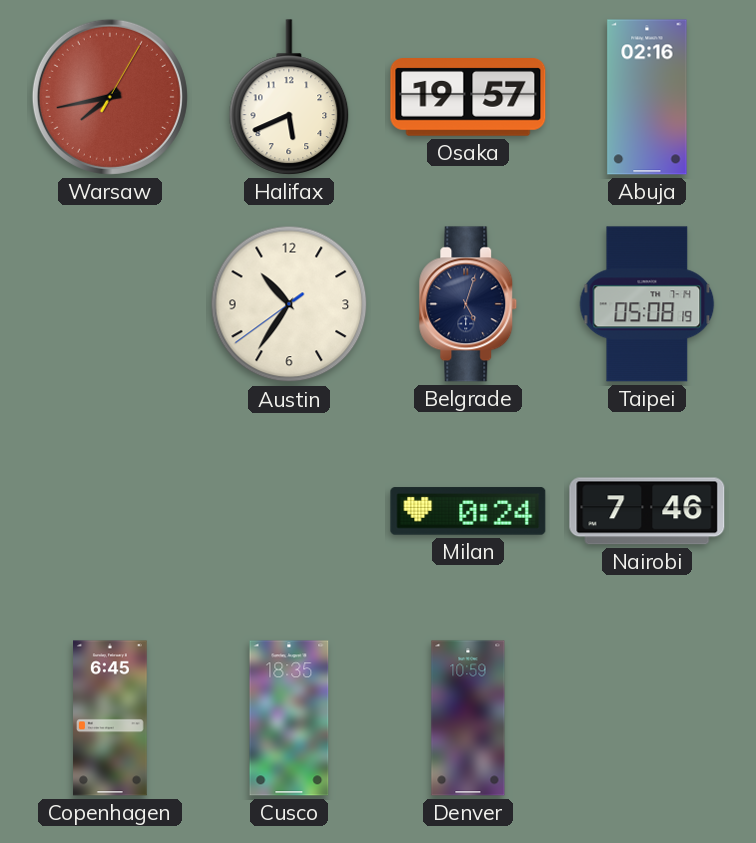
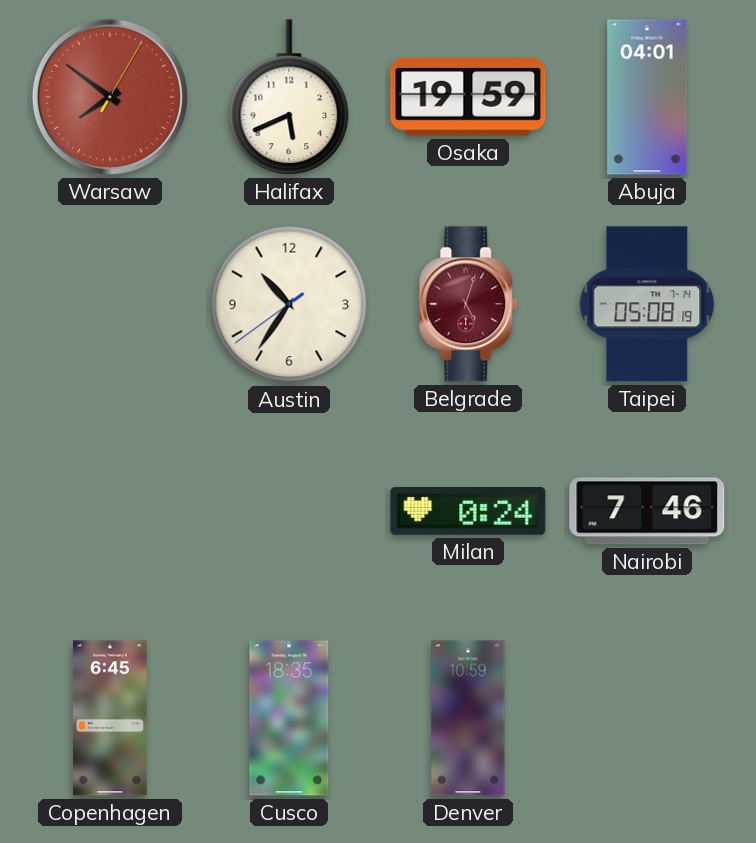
Warsaw: 7:43 -> 7:51 (110, 97)
Osaka: 19:57 -> 19:59 (468, 98)
Abuja: 02:16 -> 04:01 (647, 97)
Belgrade dial: navy -> burgundy (468, 304)
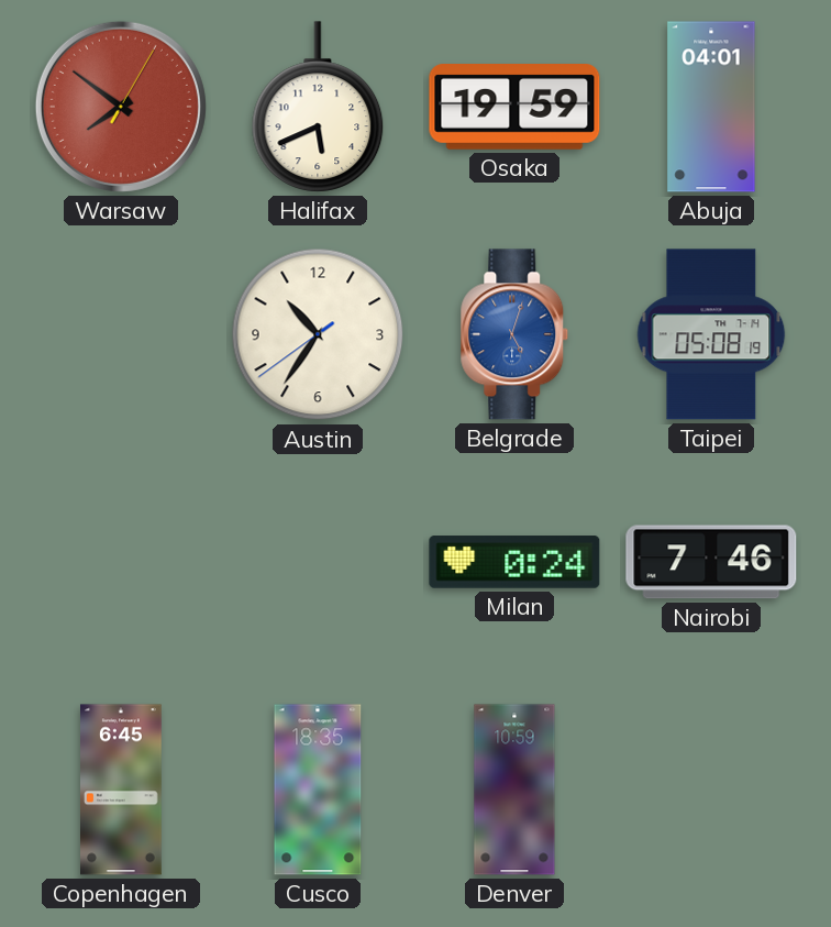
Belgrade dial: burgundy -> blue (514, 334)
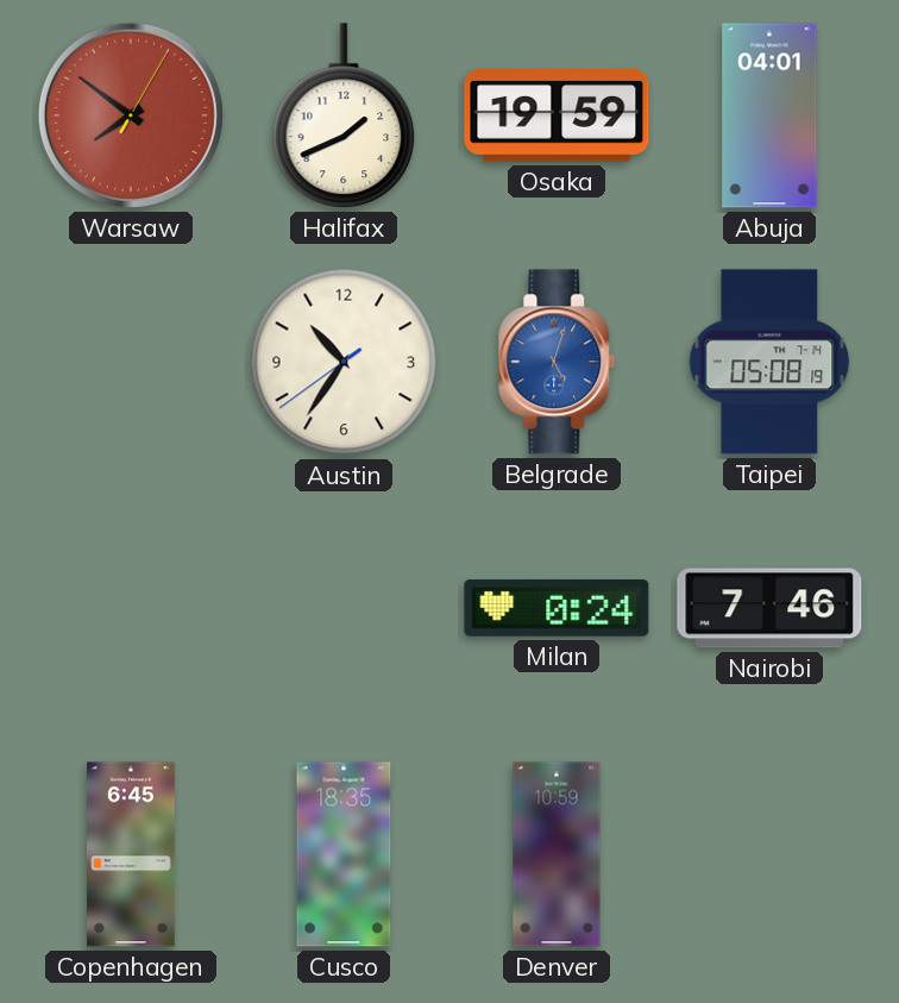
Halifax: 5:41 -> 1:41 (344, 115)
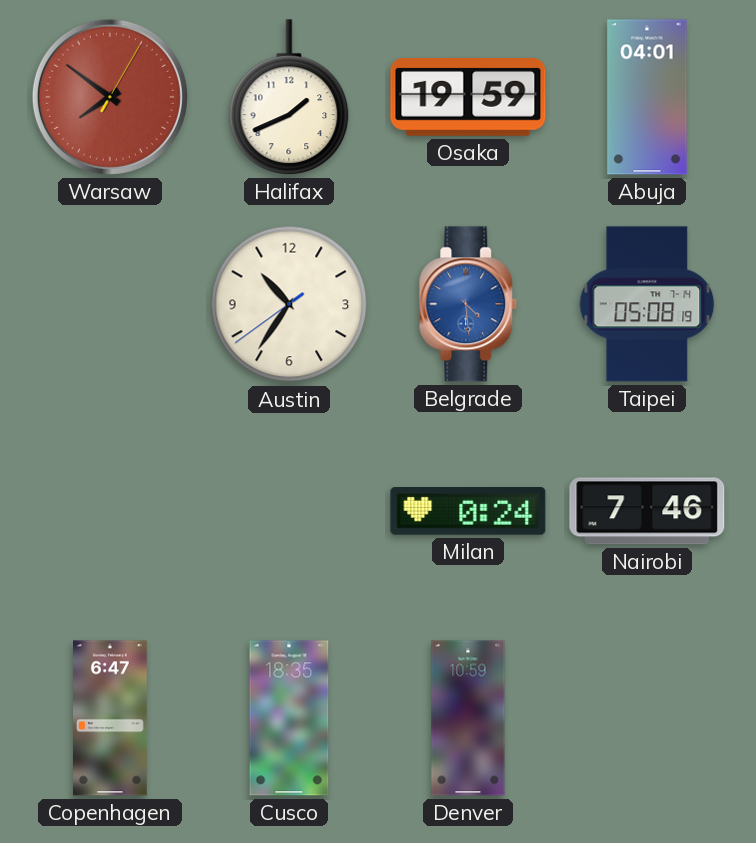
Belgrade: 5:03 -> 4:29 (468, 304)
Copenhagen: 6:45 -> 6:47 (111, 718)
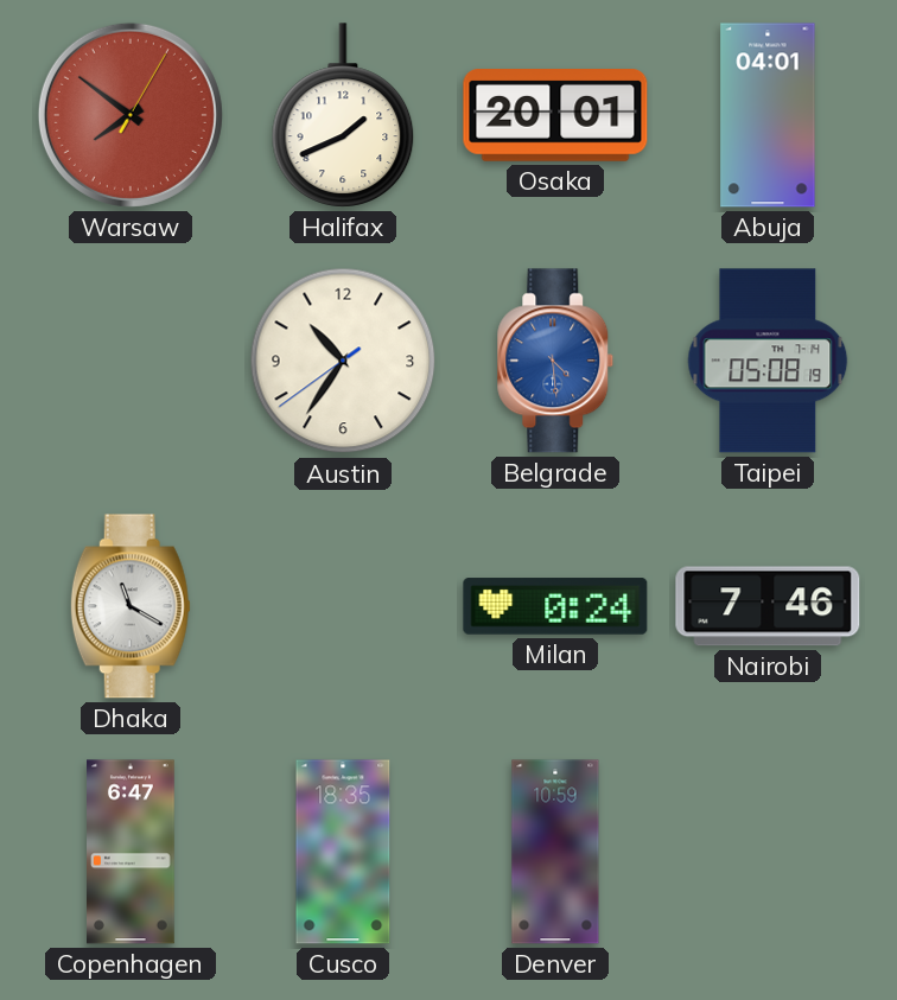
Osaka: 19:59 -> 20:01 (555, 116)
Dhaka: none -> 11:20 (131, 606)
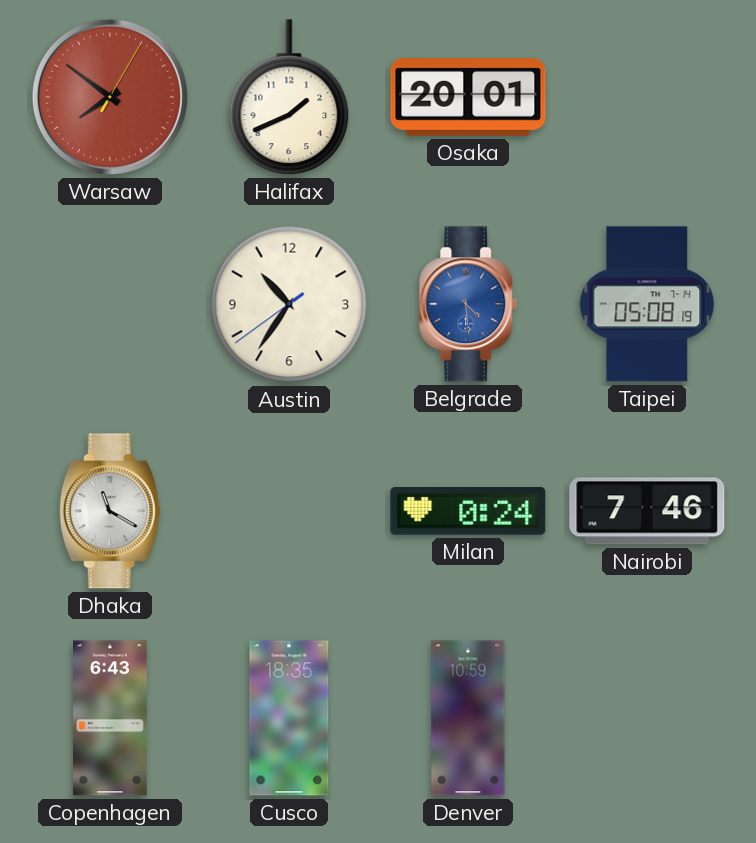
Abuja: 04:01 -> none (768, 115)
Copenhagen: 6:47 -> 6:43 (111, 718)
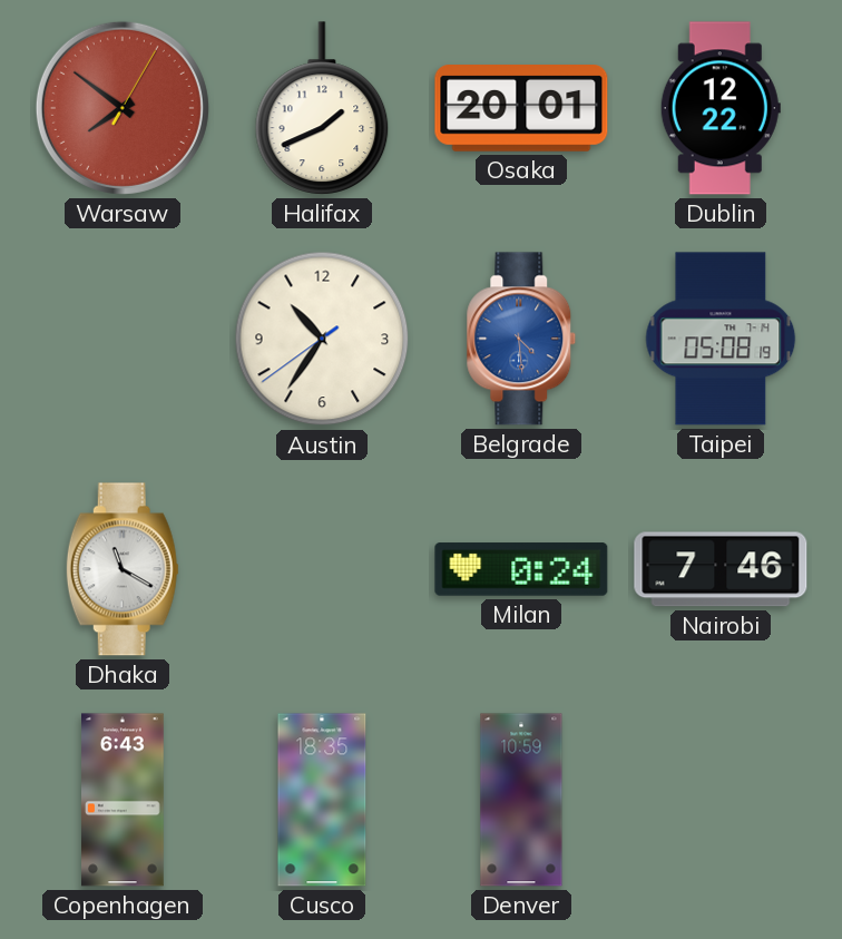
Dublin: none -> 12:22 (721, 108)
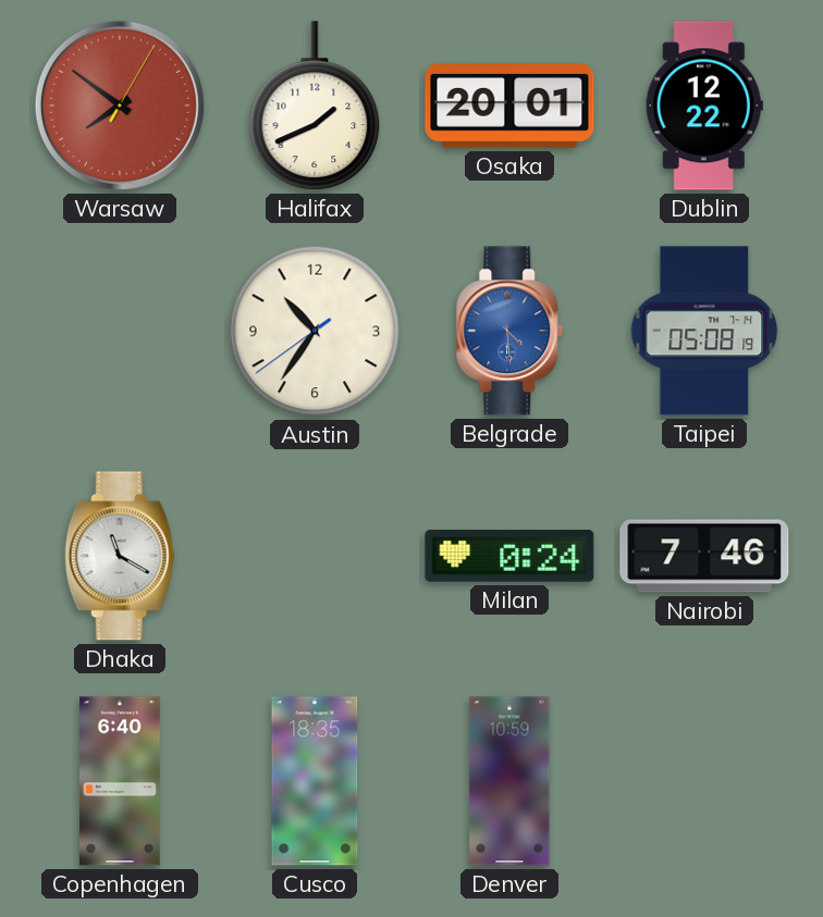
Copenhagen: 6:43 -> 6:40 (121, 781)
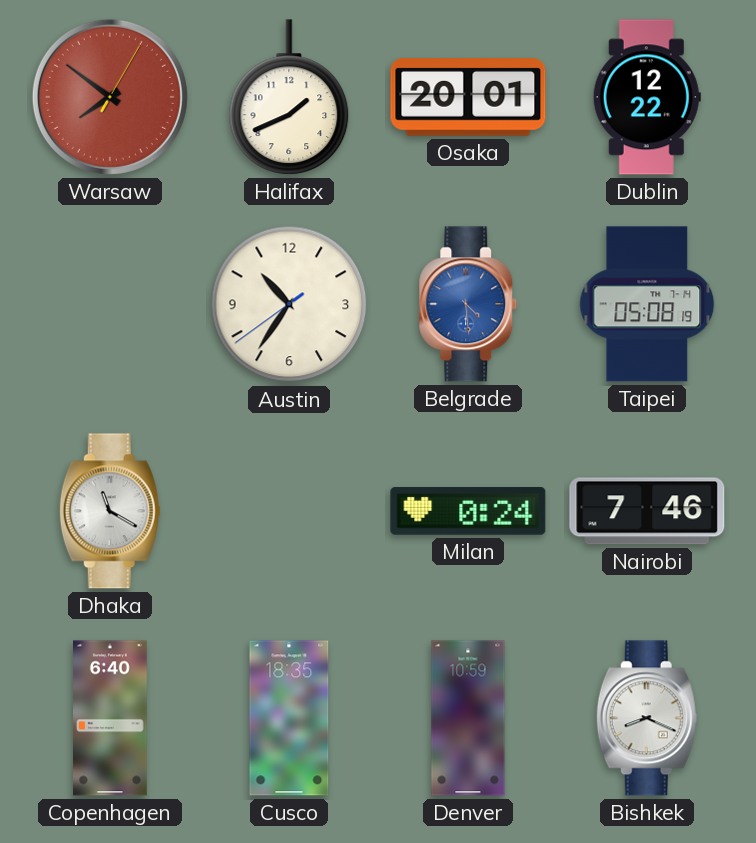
Bishkek: none -> 8:19 (647, 718)
